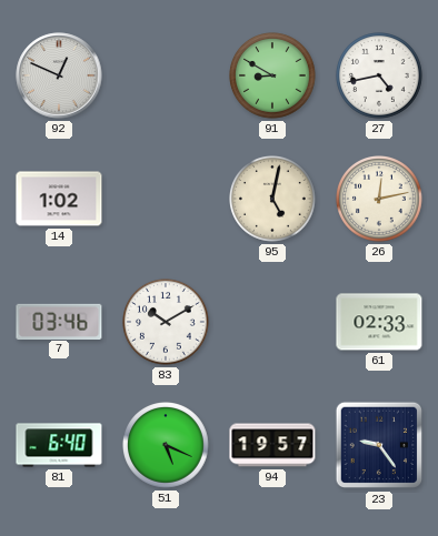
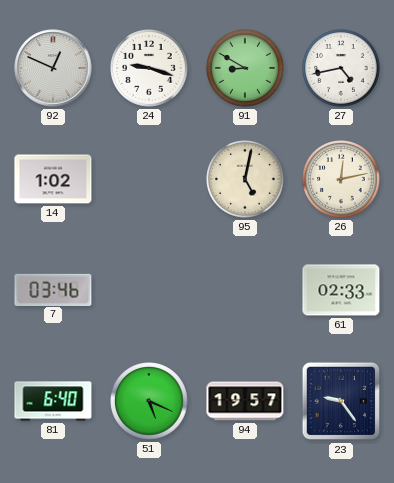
24: none -> 9:18 (150, 69)
83: 10:10 -> none (167, 323)
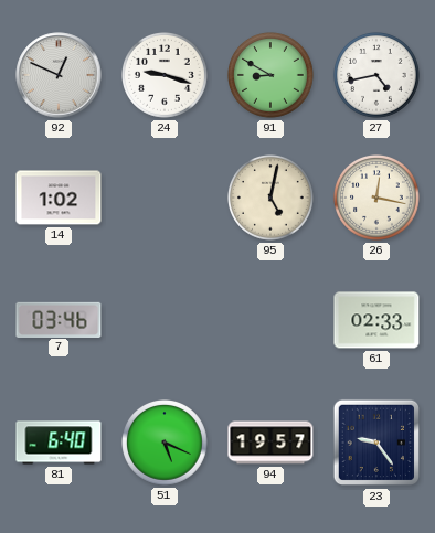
26: 12:13 -> 12:17 (378, 199)
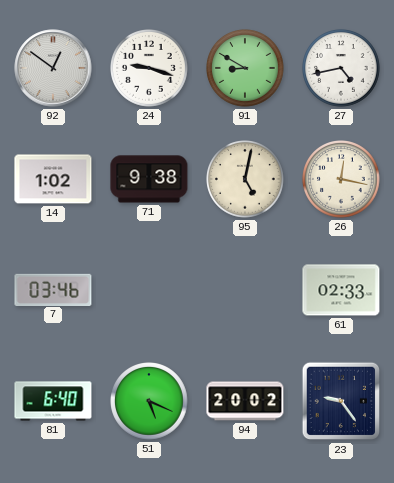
92: 12:49 -> 12:51 (53, 68)
71: none -> 9:38 (149, 179)
94: 19:57 -> 20:02 (245, 401)
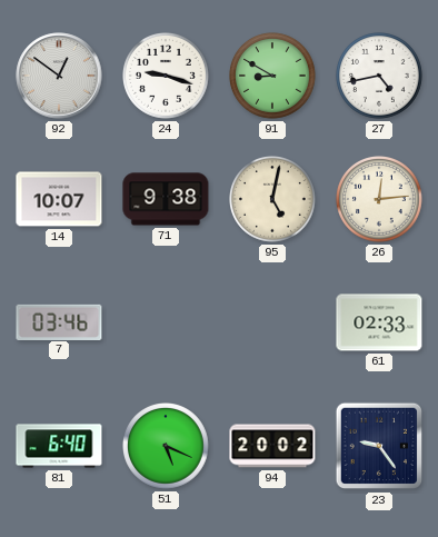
14: 1:02 -> 10:07 (59, 199)
26: 12:17 -> 12:14 (380, 200)
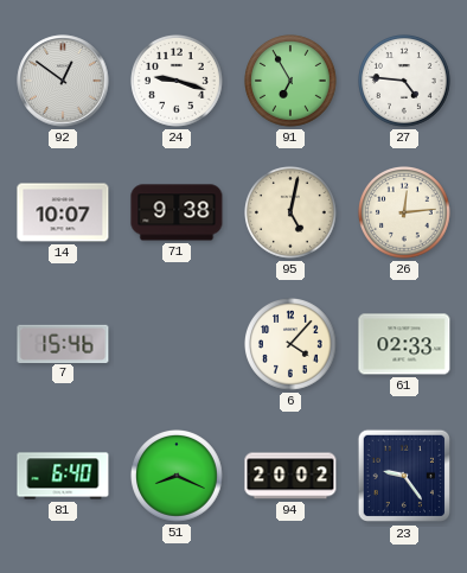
91: 8:50 -> 6:55 (292, 82)
27: 4:43 -> 4:46 (405, 82)
7: 03:46 -> 15:46 (63, 343)
6: none -> 4:07 (292, 345)
51: 5:19 -> 8:19 (178, 477)
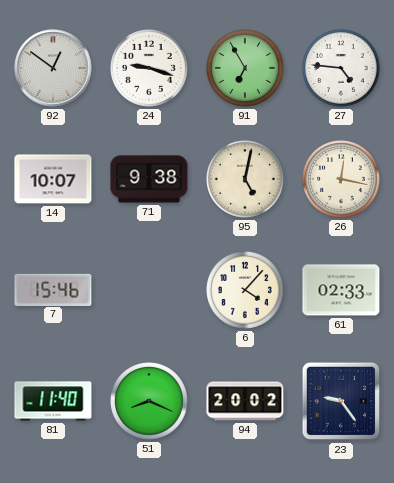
26: 12:14 -> 12:17 (342, 180)
81: 6:40 -> 11:40 (53, 401)
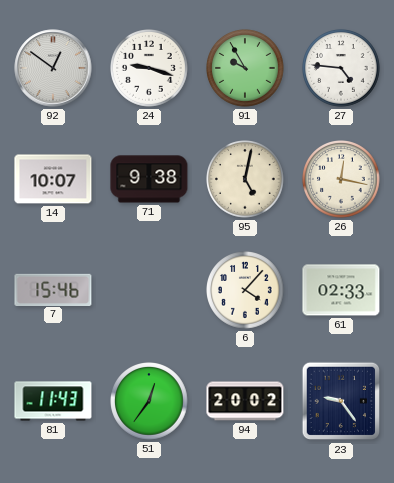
91: 6:55 -> 9:55 (246, 69)
81: 11:40 -> 11:43 (53, 401)
51: 8:19 -> 12:36 (150, 402)
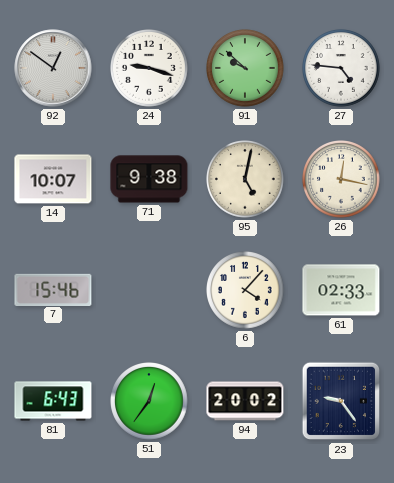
91: 9:55 -> 9:52 (246, 69)
81: 11:43 -> 6:43 (53, 401)
